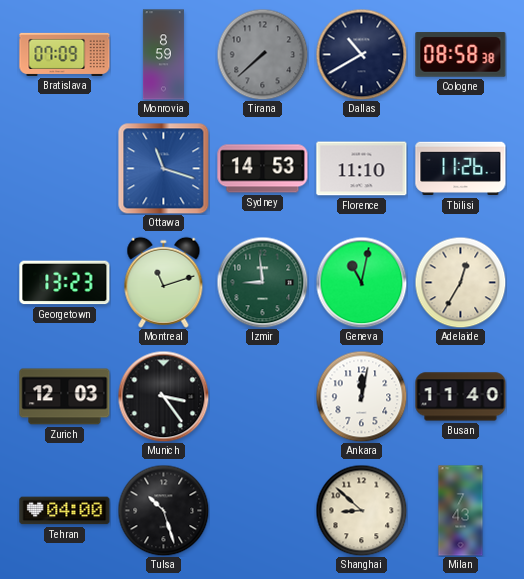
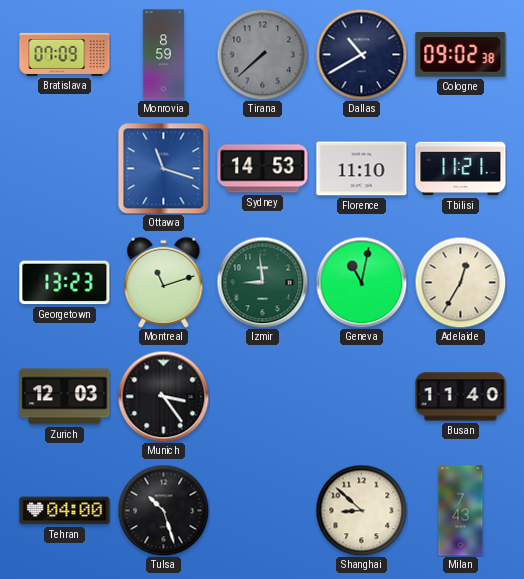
Cologne: 08:58 -> 09:02 (461, 55)
Tbilisi: 11:26 -> 11:21 (461, 169)
Ankara: 12:02 -> none (361, 396)
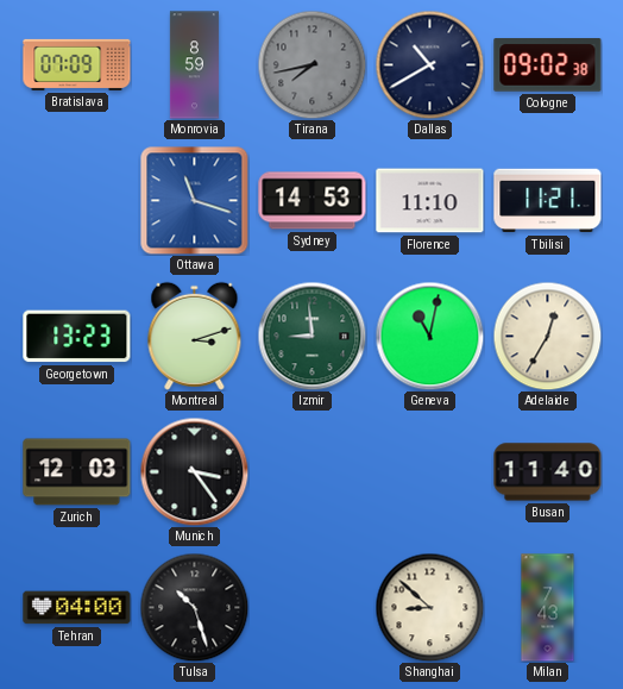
Tirana: 7:38 -> 7:43 (311, 64)
Montreal: 11:12 -> 3:12 (195, 336)
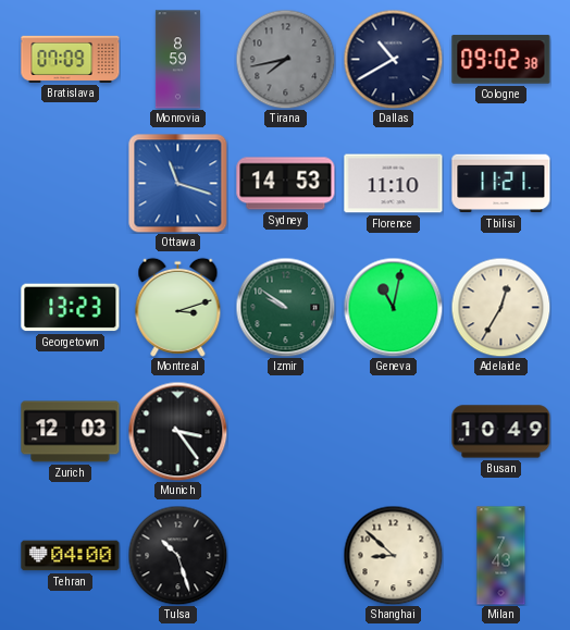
Izmir: 8:59 -> 9:51 (285, 307)
Busan: 11:40 -> 10:49 (501, 432)
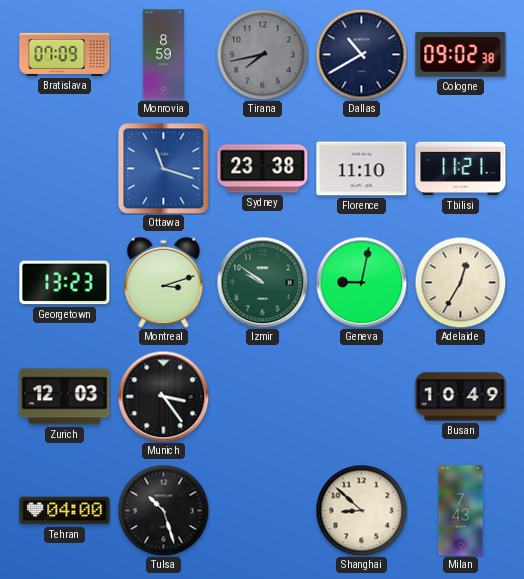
Sydney: 14:53 -> 23:38 (263, 169)
Geneva: 11:02 -> 9:02 (361, 282)
